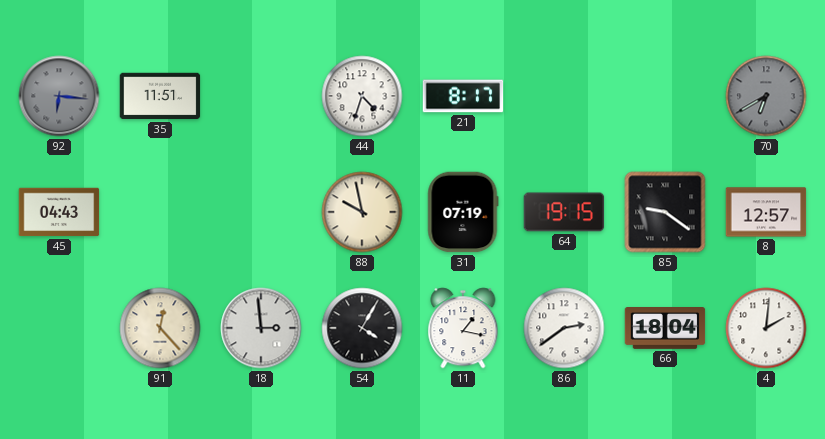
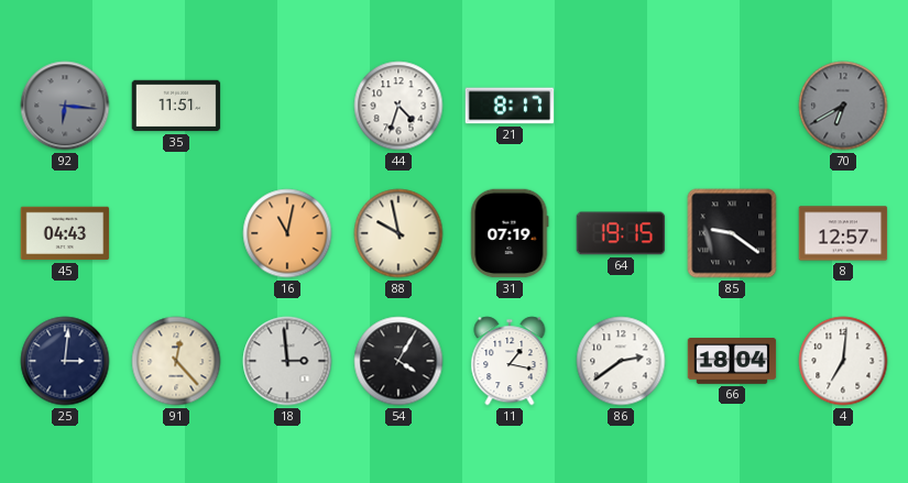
16: none -> 11:02 (287, 233)
25: none -> 3:01 (65, 361)
4: 2:01 -> 7:01 (843, 361)
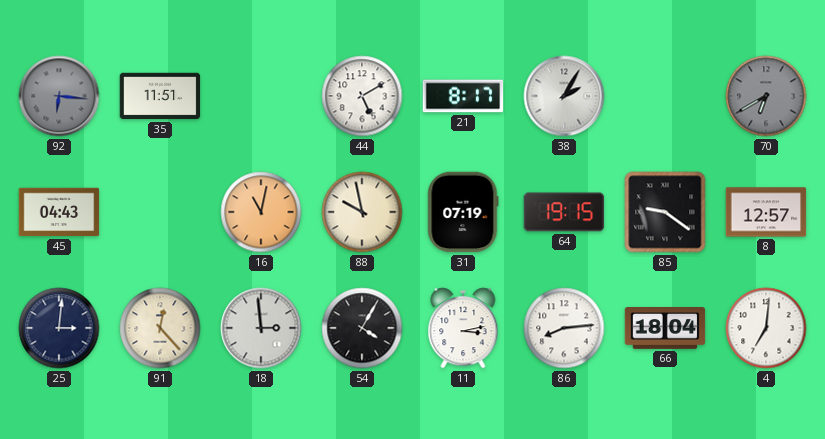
44: 4:33 -> 5:10 (362, 96)
38: none -> 2:05 (564, 96)
11: 1:17 -> 3:13 (463, 328)
86: 2:39 -> 8:14 (564, 328)
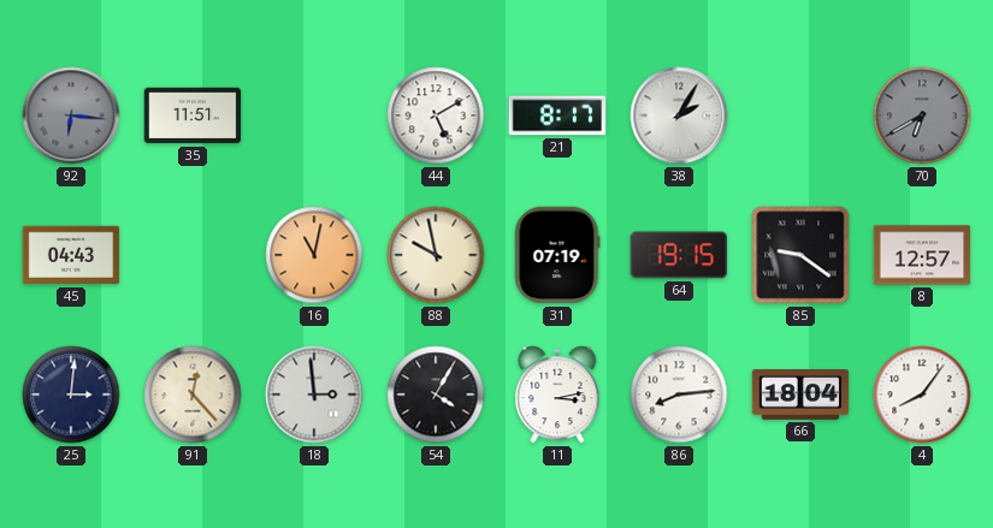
4: 7:01 -> 8:06 (922, 394)
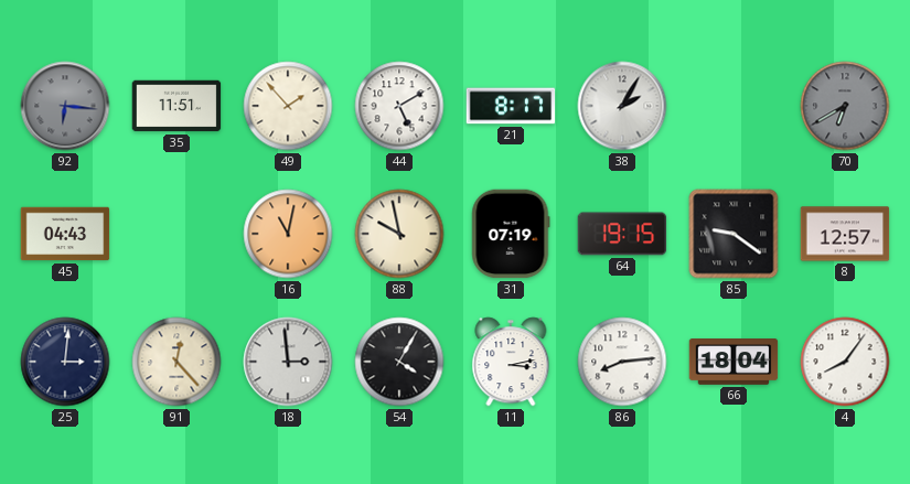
49: none -> 1:53 (288, 106)
